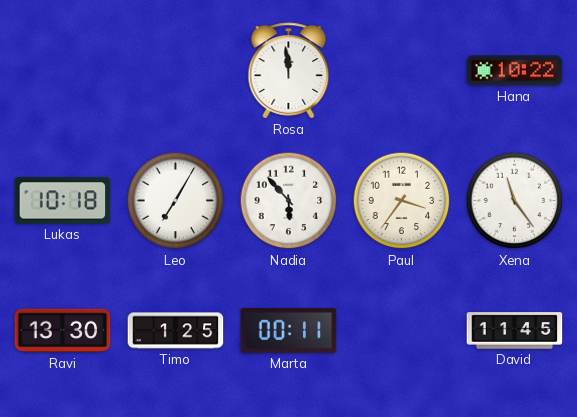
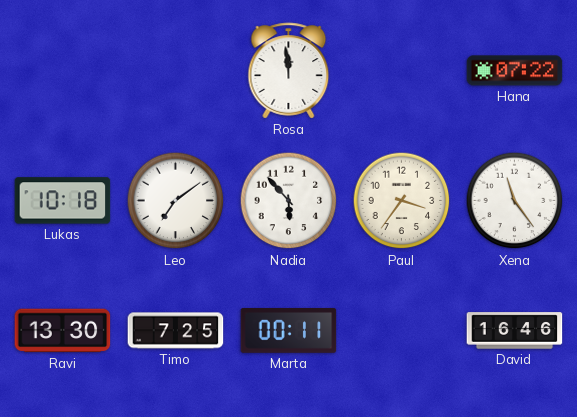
Hana: 10:22 -> 07:22 (515, 71)
Leo: 7:05 -> 7:09 (176, 201)
Timo: 1:25 -> 7:25 (176, 331)
David: 11:45 -> 16:46 (515, 331)
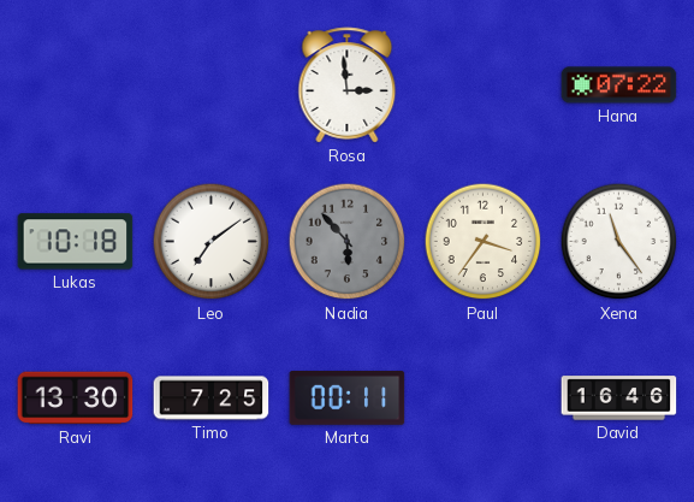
Rosa: 11:59 -> 2:59 (348, 85)
Nadia dial: white -> grey (348, 242)
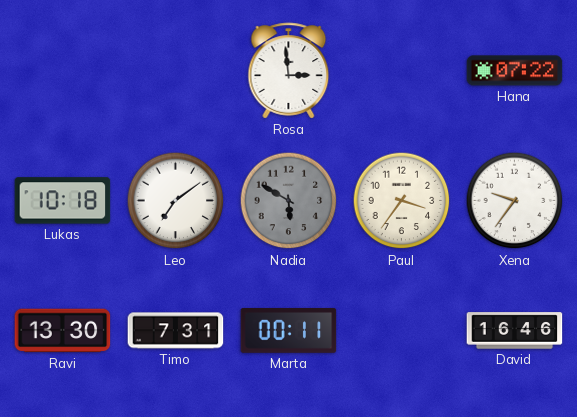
Nadia: 5:53 -> 5:50 (289, 201)
Xena: 11:24 -> 9:36 (515, 201)
Timo: 7:25 -> 7:31 (176, 331)
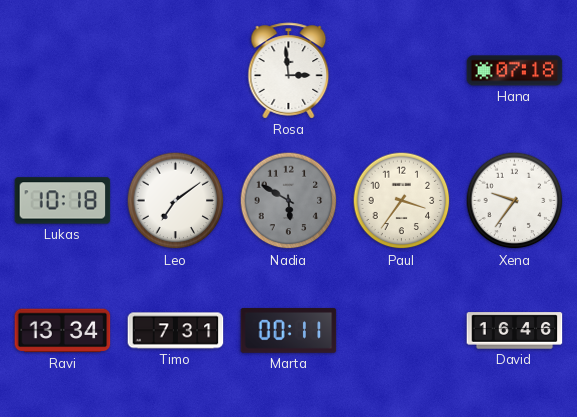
Hana: 07:22 -> 07:18 (515, 71)
Ravi: 13:30 -> 13:34 (63, 331)
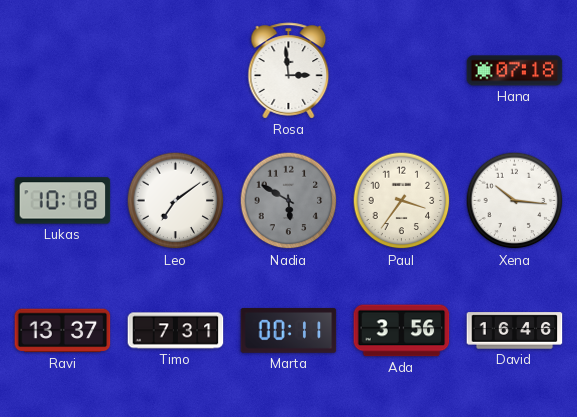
Xena: 9:36 -> 10:16 (515, 201)
Ravi: 13:34 -> 13:37 (63, 331)
Ada: none -> 3:56 (402, 331)
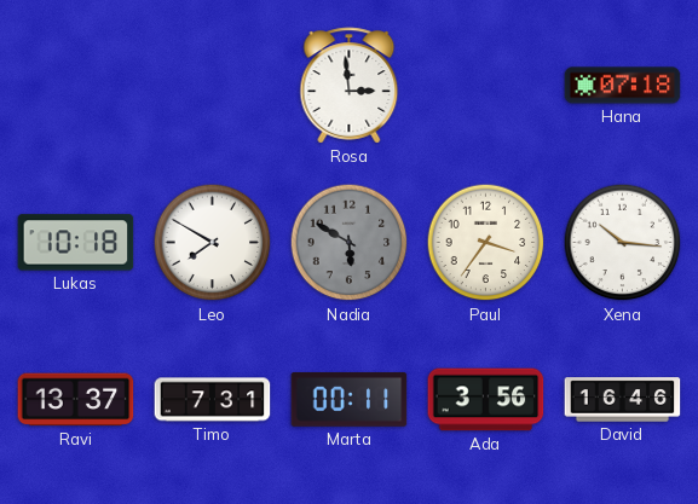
Leo: 7:09 -> 7:50 (213, 243)
